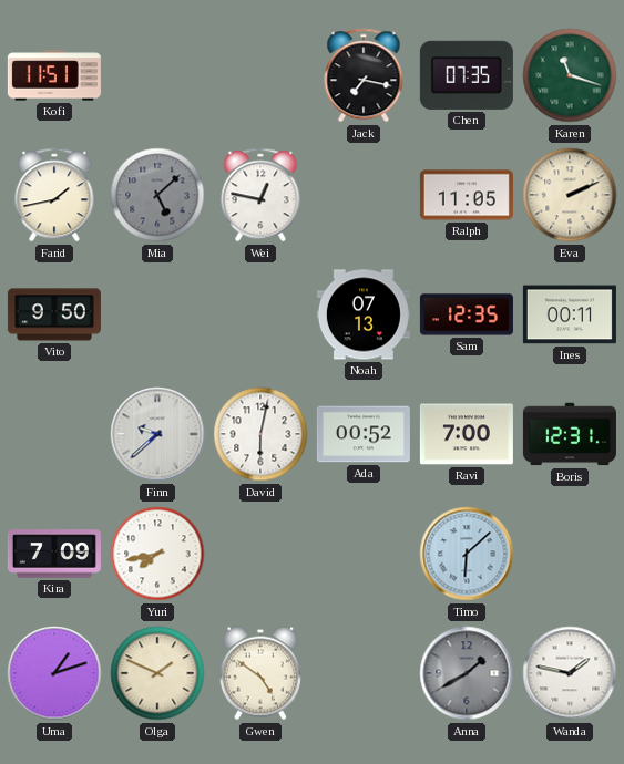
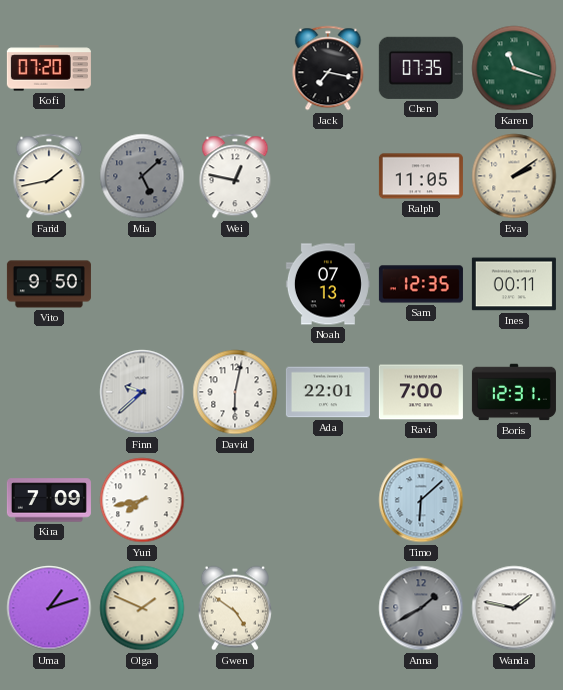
Kofi: 11:51 -> 07:20 (49, 68)
Eva: 2:11 -> 2:09 (514, 176)
Ada: 00:52 -> 22:01 (328, 392)
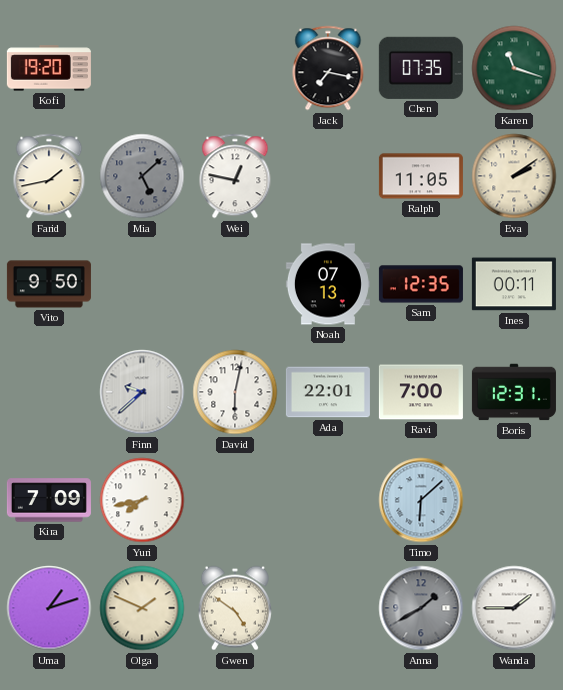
Kofi: 07:20 -> 19:20 (49, 68)
Wanda: 1:47 -> 1:45 (514, 608)
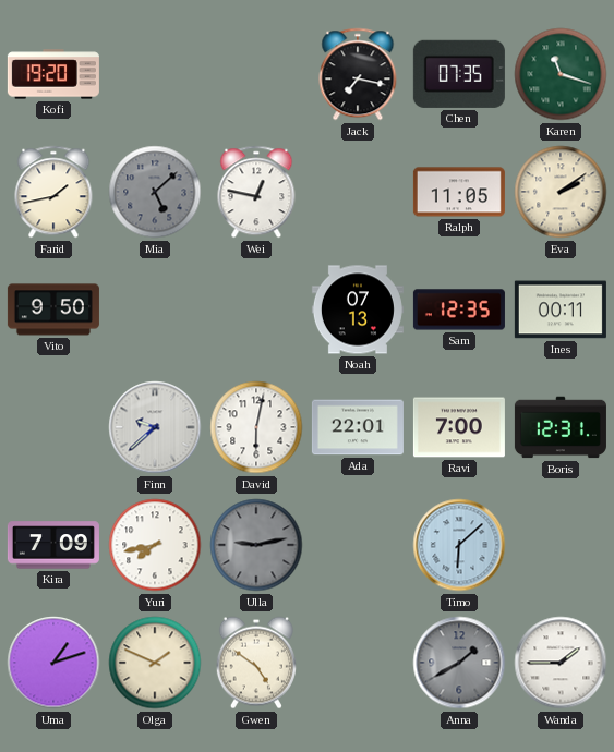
Ulla: none -> 9:13 (256, 545)
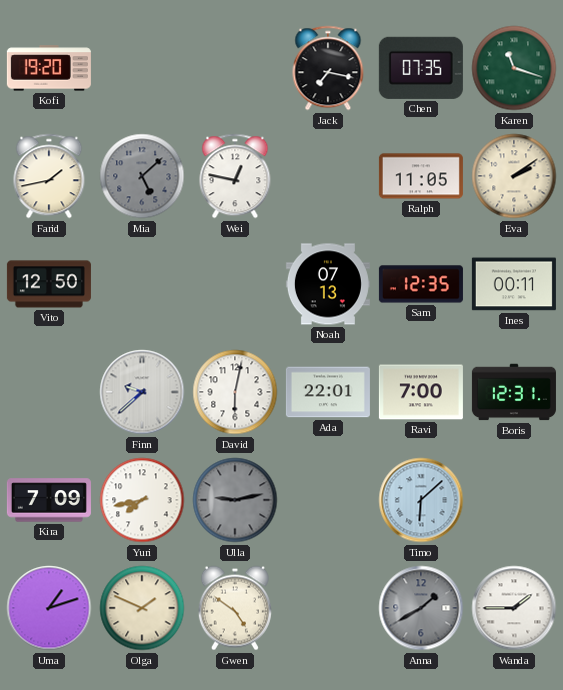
Vito: 9:50 -> 12:50 (49, 284)
